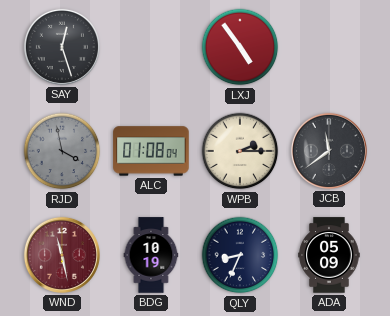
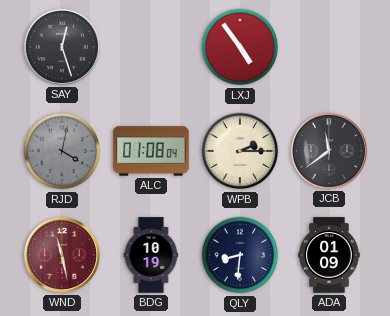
RJD: 3:58 -> 4:02 (62, 151)
QLY: 8:34 -> 8:31 (240, 255)
ADA: 05:09 -> 01:09 (329, 255)
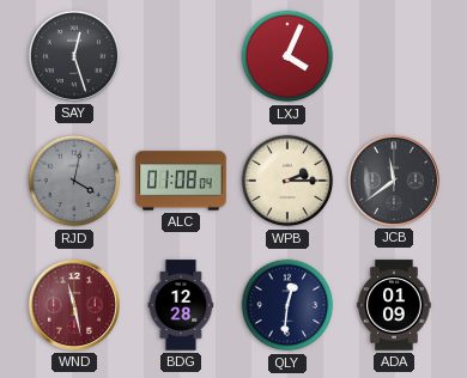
LXJ: 4:54 -> 4:04 (287, 56)
BDG: 10:19 -> 12:28 (181, 305)
QLY: 8:31 -> 12:31 (287, 305)
